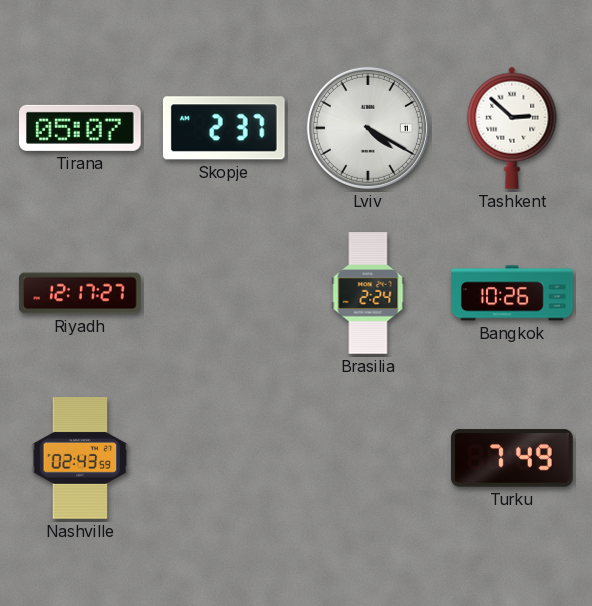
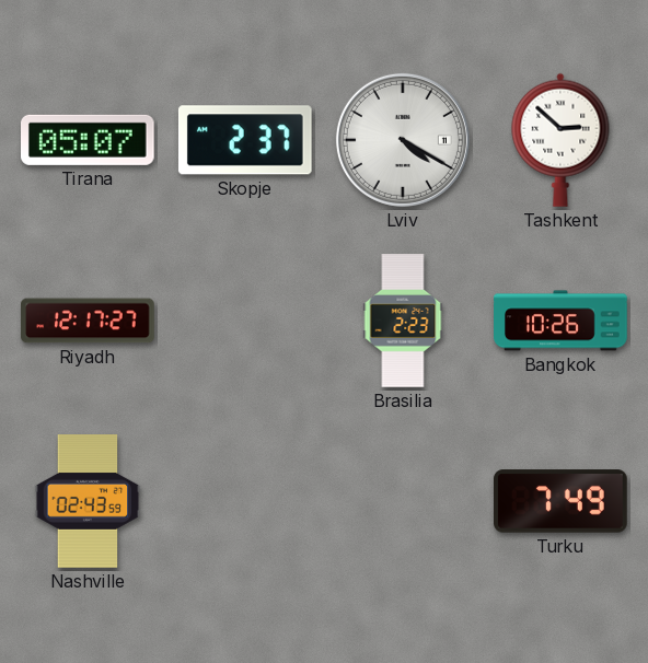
Brasilia: 2:24 -> 2:23 (403, 321)
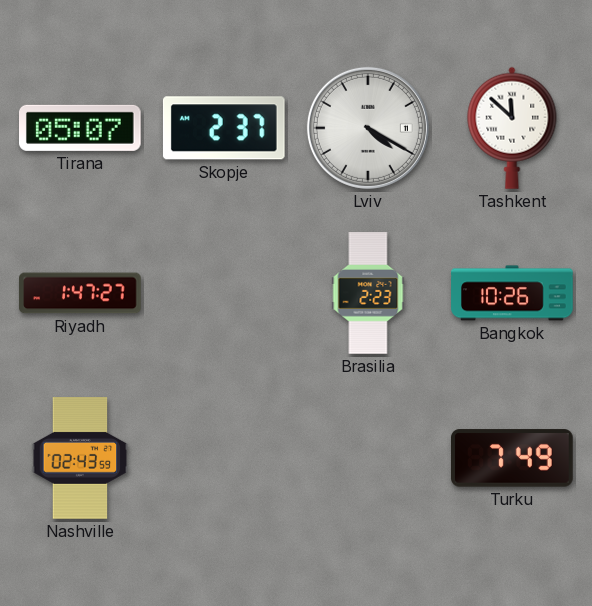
Tashkent: 2:52 -> 11:52 (512, 128)
Riyadh: 12:17 -> 1:47 (80, 293)
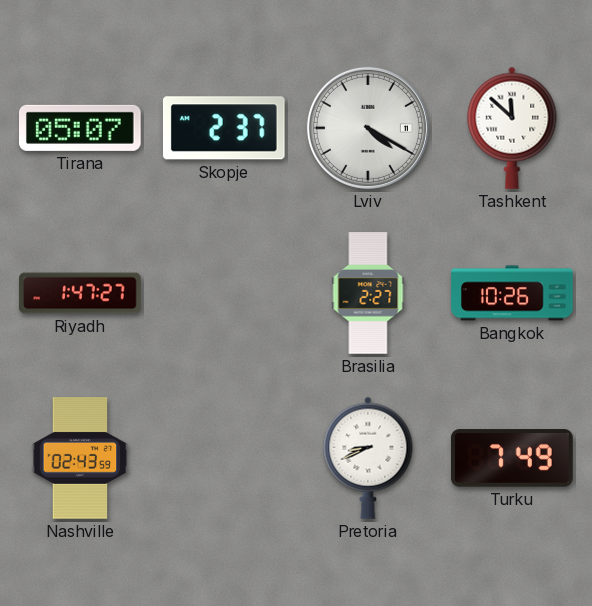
Brasilia: 2:23 -> 2:27 (368, 293)
Pretoria: none -> 8:41 (368, 458)
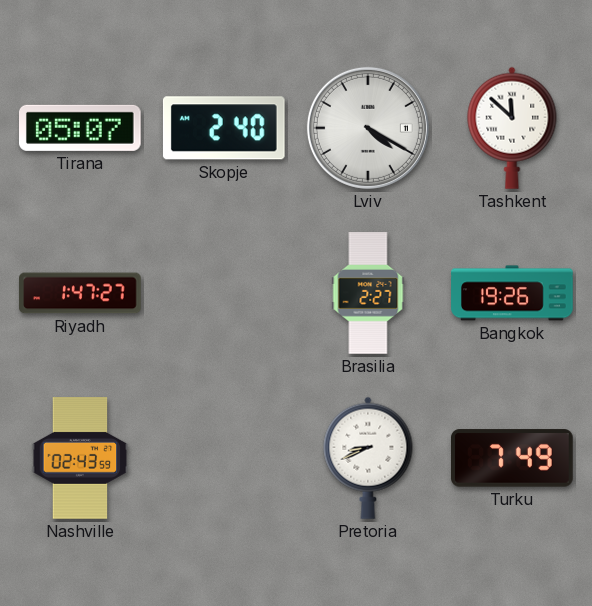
Skopje: 2:37 -> 2:40 (224, 128)
Bangkok: 10:26 -> 19:26 (512, 293)
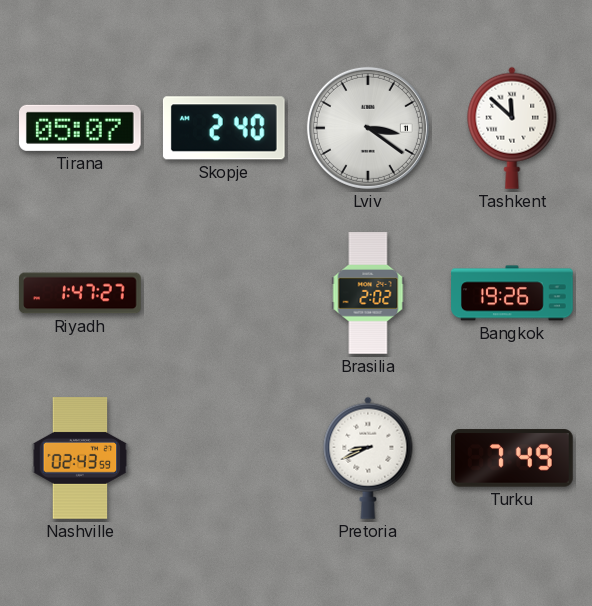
Lviv: 4:20 -> 3:21 (368, 128)
Brasilia: 2:27 -> 2:02 (368, 293)
